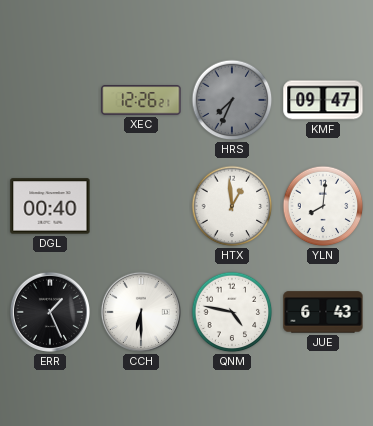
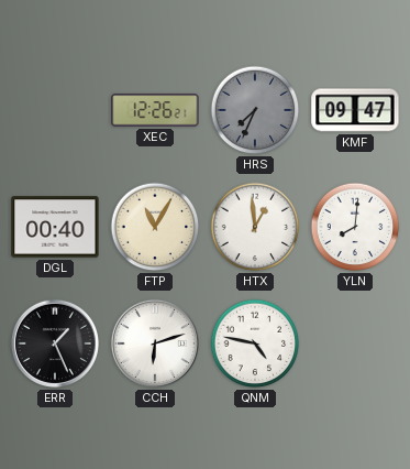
FTP: none -> 11:05 (155, 227)
CCH: 6:30 -> 6:12 (155, 343)
JUE: 6:43 -> none (323, 312)
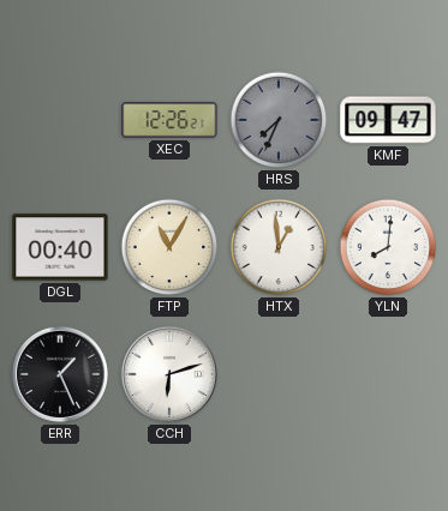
QNM: 4:47 -> none (255, 343)
